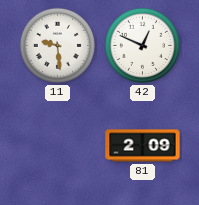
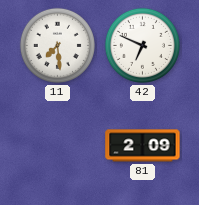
11: 9:29 -> 7:29 (57, 45)
42: 12:49 -> 6:49 (142, 45)
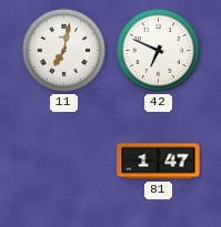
11: 7:29 -> 7:02 (63, 50)
81: 2:09 -> 1:47 (159, 162)
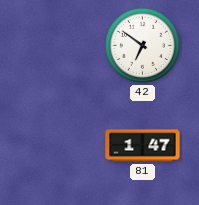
11: 7:02 -> none (63, 50)
42: 6:49 -> 6:51 (142, 45)
